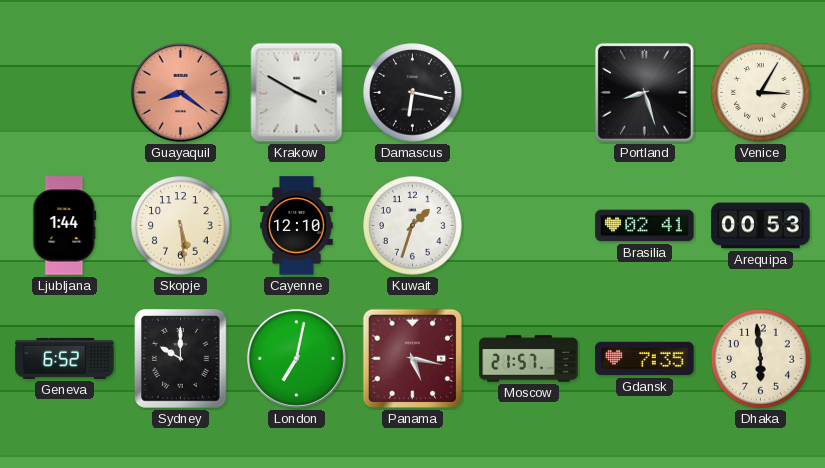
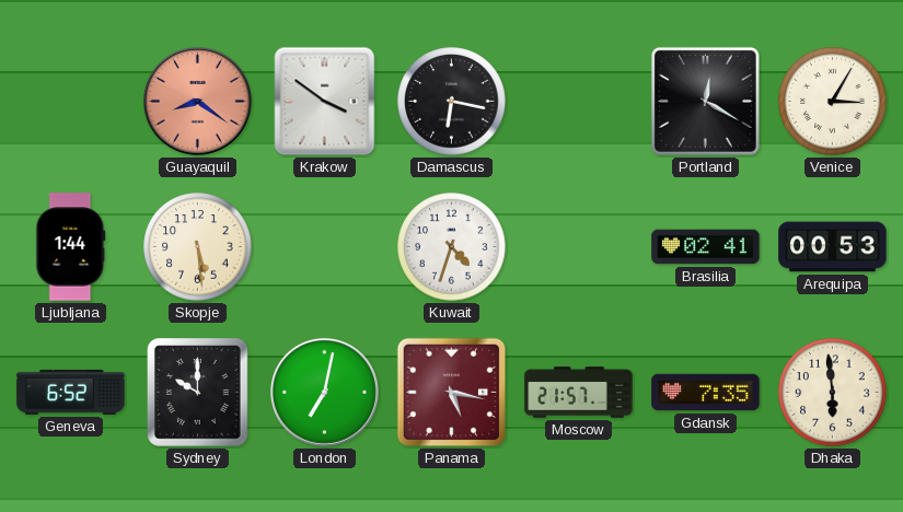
Krakow: 3:50 -> 3:51 (325, 102)
Portland: 8:27 -> 12:20 (705, 101)
Cayenne: 12:10 -> none (297, 226)
Kuwait: 1:33 -> 4:33 (452, 247)
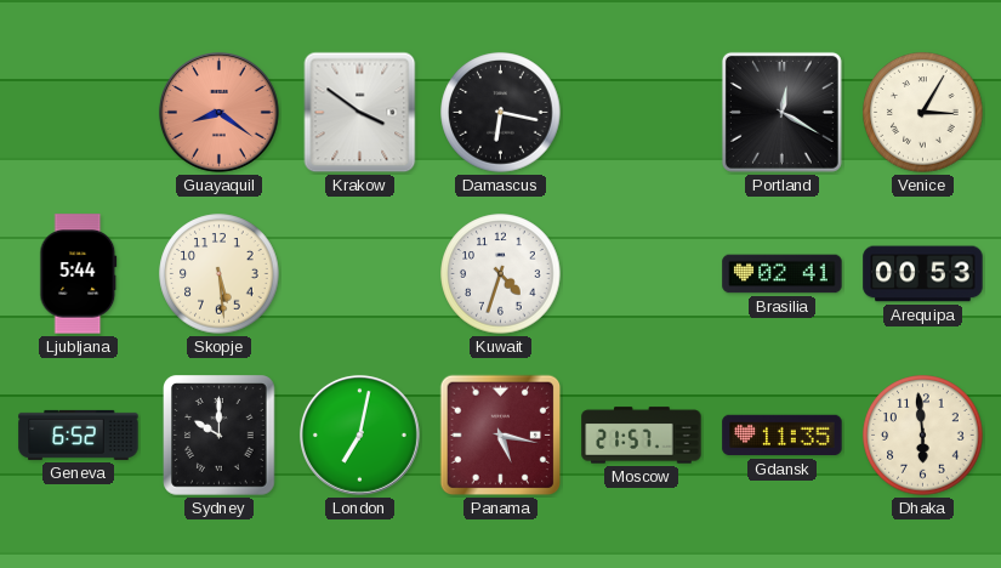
Ljubljana: 1:44 -> 5:44 (79, 274)
Gdansk: 7:35 -> 11:35 (783, 436)
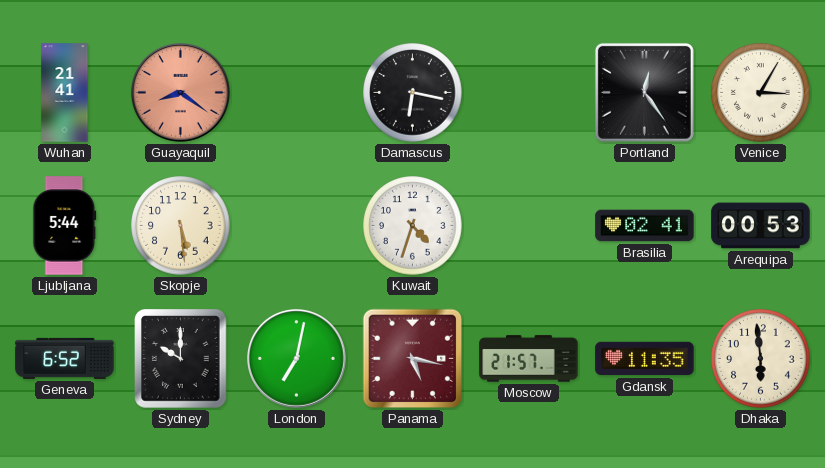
Wuhan: none -> 21:41 (65, 93)
Krakow: 3:51 -> none (360, 113)
Portland: 12:20 -> 12:24 (644, 92)
